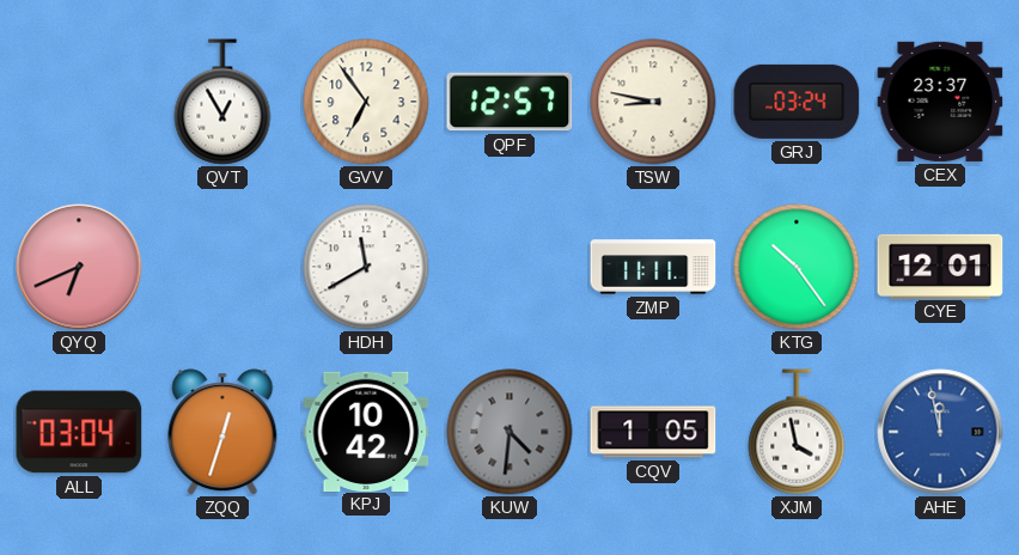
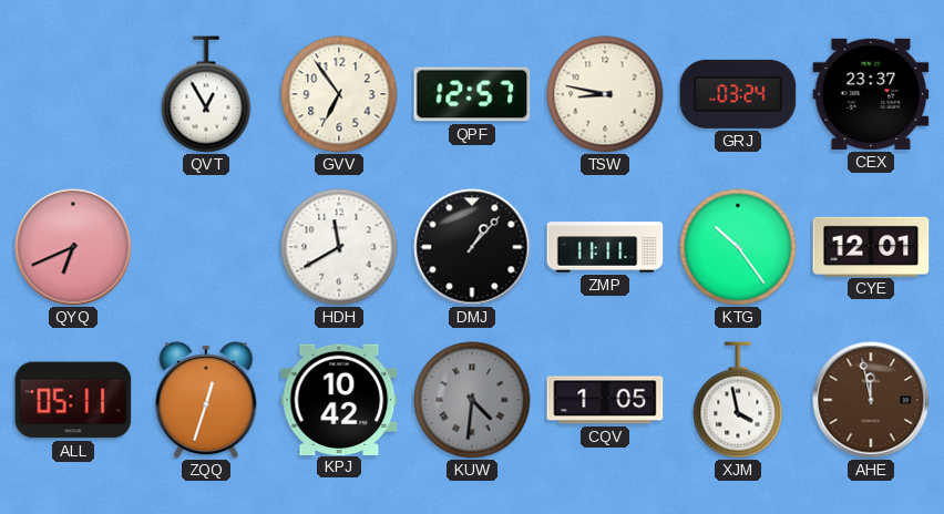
DMJ: none -> 1:07 (472, 247)
ALL: 03:04 -> 05:11 (73, 400)
AHE dial: blue -> brown (871, 400)
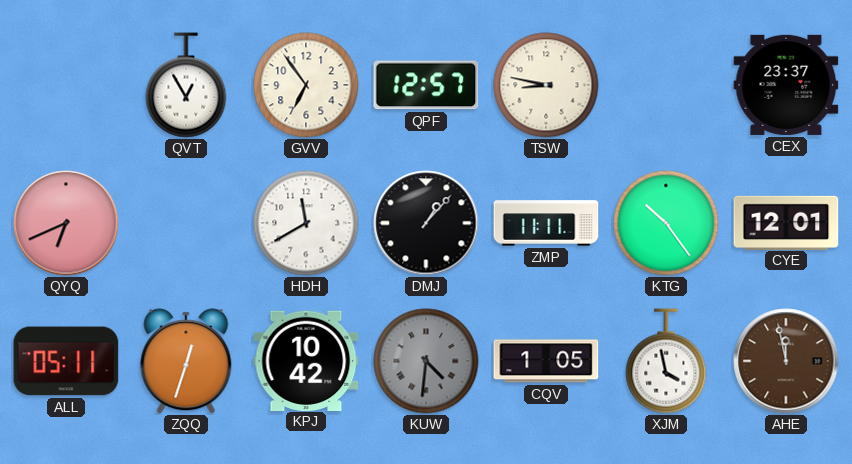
GRJ: 03:24 -> none (738, 94)
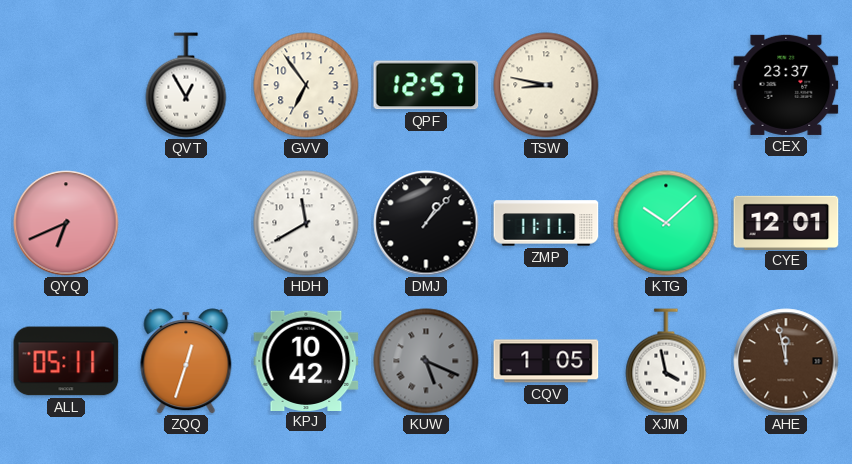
KTG: 10:24 -> 10:08 (666, 223)
KUW: 4:31 -> 5:19 (426, 361)
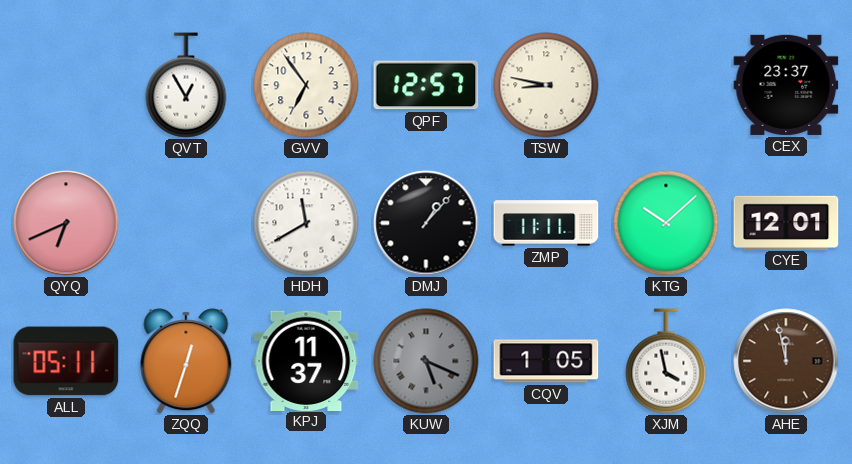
KPJ: 10:42 -> 11:37 (306, 360)
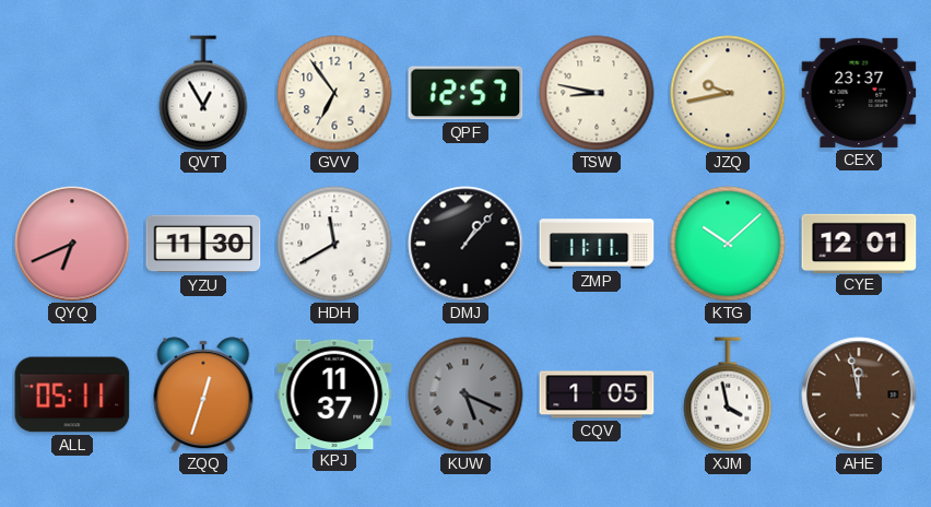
JZQ: none -> 9:43 (728, 93)
YZU: none -> 11:30 (203, 244)
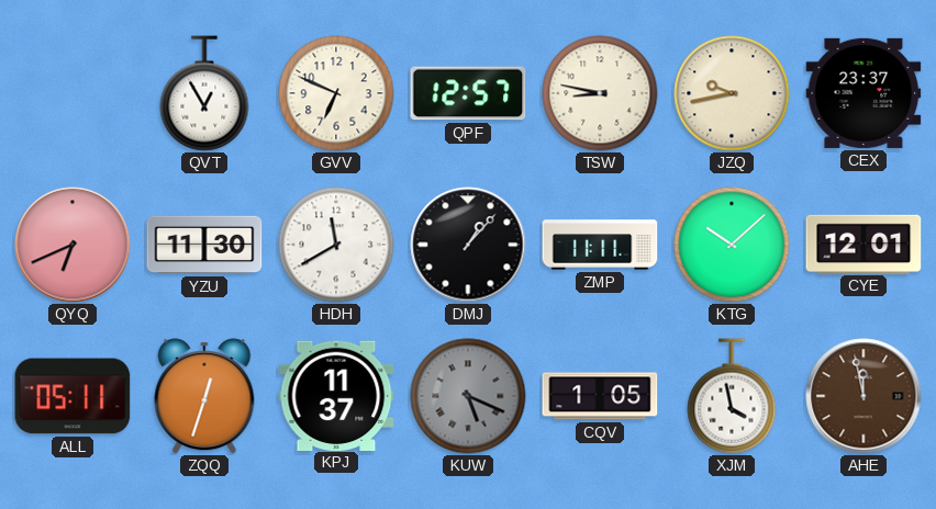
GVV: 6:54 -> 6:49 (336, 93)
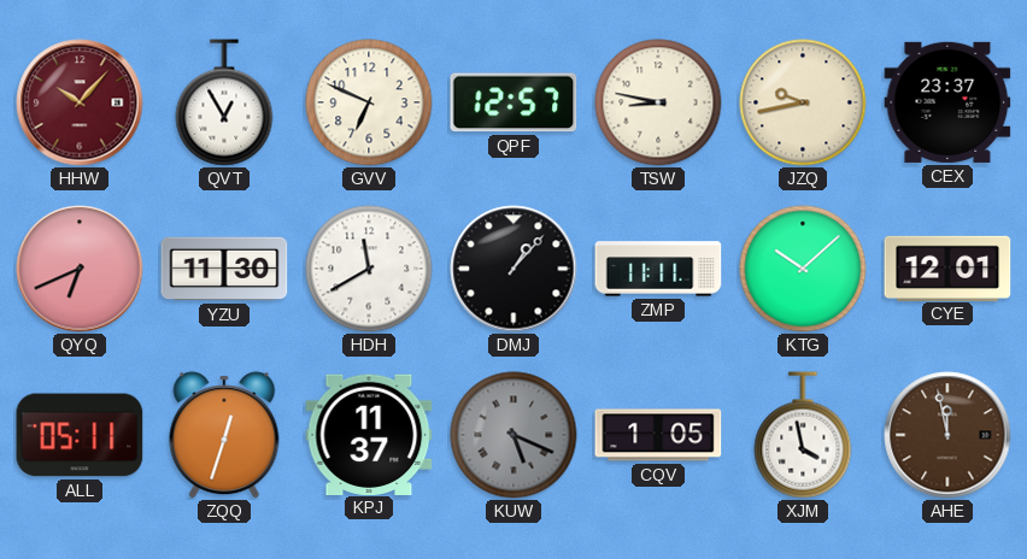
HHW: none -> 10:07 (80, 102)
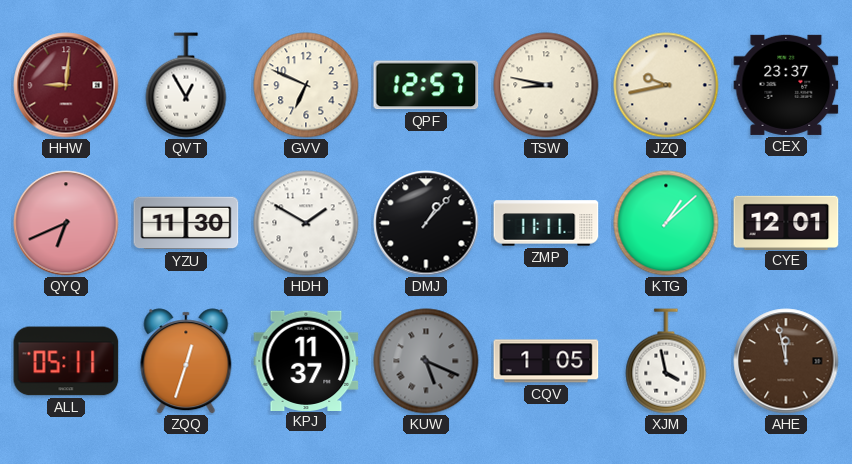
HHW: 10:07 -> 9:01 (66, 85)
HDH: 11:40 -> 1:50 (306, 223)
KTG: 10:08 -> 1:08 (666, 223)
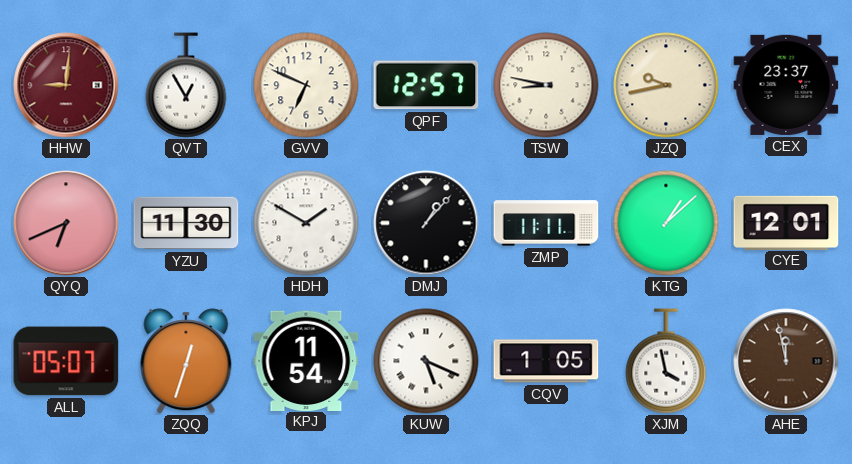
ALL: 05:11 -> 05:07 (66, 361)
KPJ: 11:37 -> 11:54 (306, 360)
KUW dial: grey -> white (426, 361)
